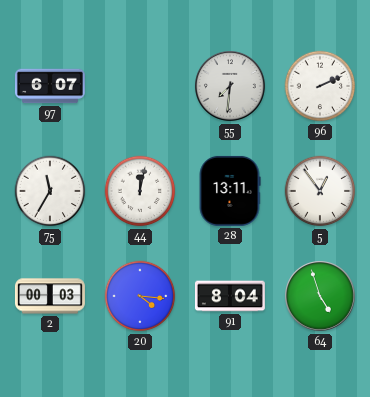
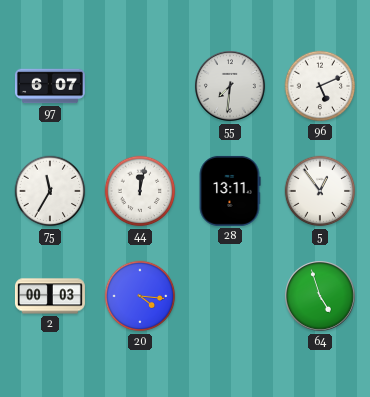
96: 2:11 -> 5:11 (320, 86)
91: 8:04 -> none (230, 296)
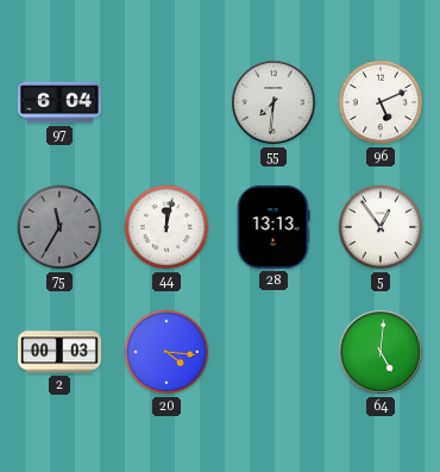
97: 6:07 -> 6:04 (59, 102)
75 dial: white -> grey (59, 227)
28: 13:11 -> 13:13 (274, 227)
64: 4:57 -> 5:01 (382, 353)
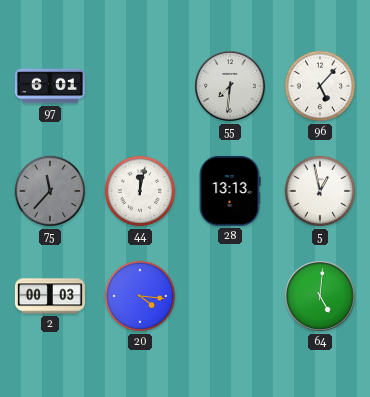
97: 6:04 -> 6:01 (50, 86)
96: 5:11 -> 5:07 (320, 86)
75: 11:35 -> 11:37 (50, 191)
5: 12:54 -> 12:58 (320, 191)
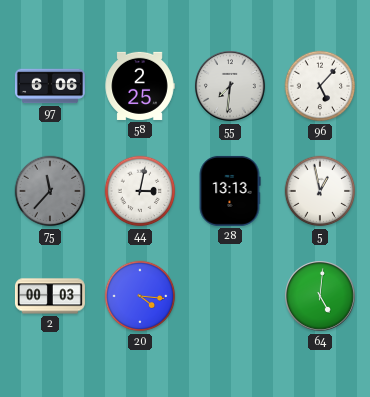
97: 6:01 -> 6:06 (50, 86)
58: none -> 2:25 (140, 86)
44: 12:02 -> 3:02 (140, 191)
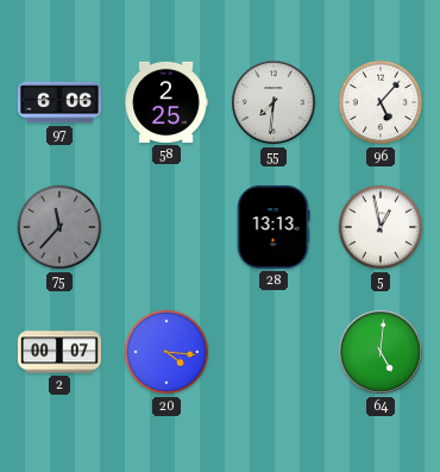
44: 3:02 -> none (140, 191)
2: 00:03 -> 00:07 (59, 352)
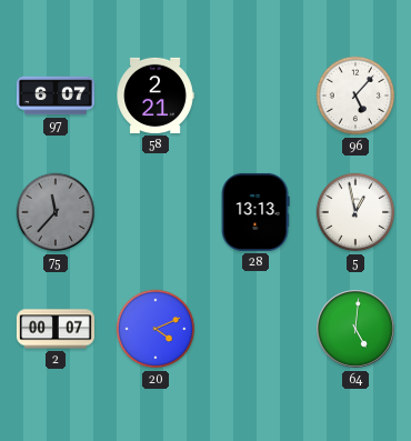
97: 6:06 -> 6:07 (56, 96)
58: 2:25 -> 2:21 (156, 96)
55: 7:31 -> none (275, 103)
20: 4:16 -> 4:11 (156, 329)
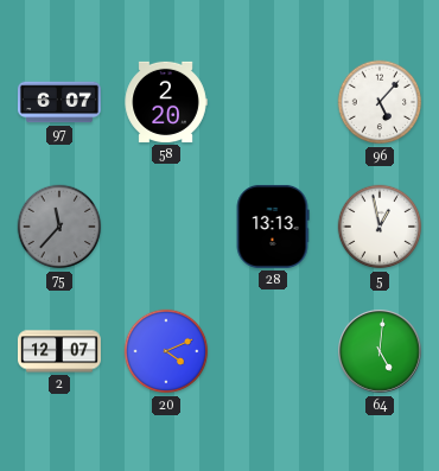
58: 2:21 -> 2:20 (166, 102)
2: 00:07 -> 12:07 (59, 351)
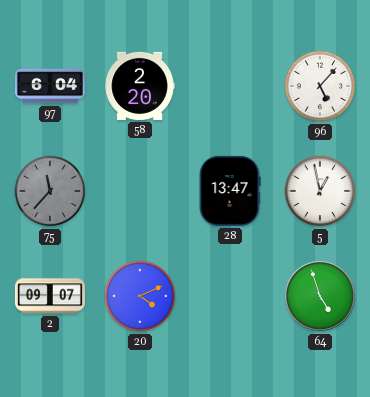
97: 6:07 -> 6:04 (50, 86)
28: 13:13 -> 13:47 (230, 191)
2: 12:07 -> 09:07 (50, 296)
64: 5:01 -> 4:57 (321, 297)
